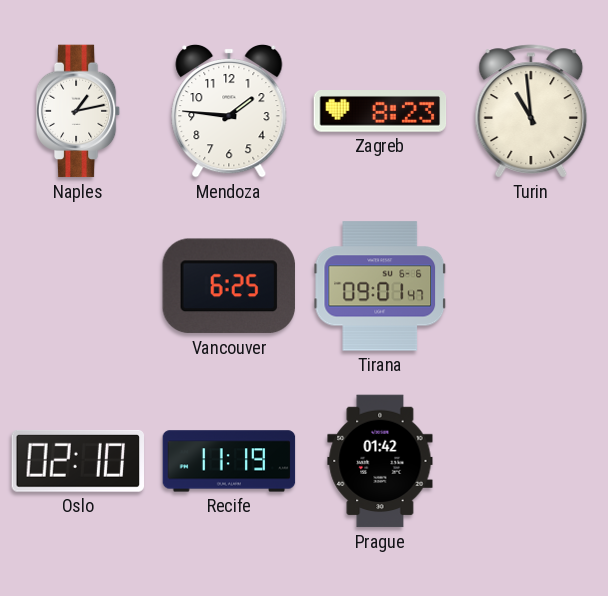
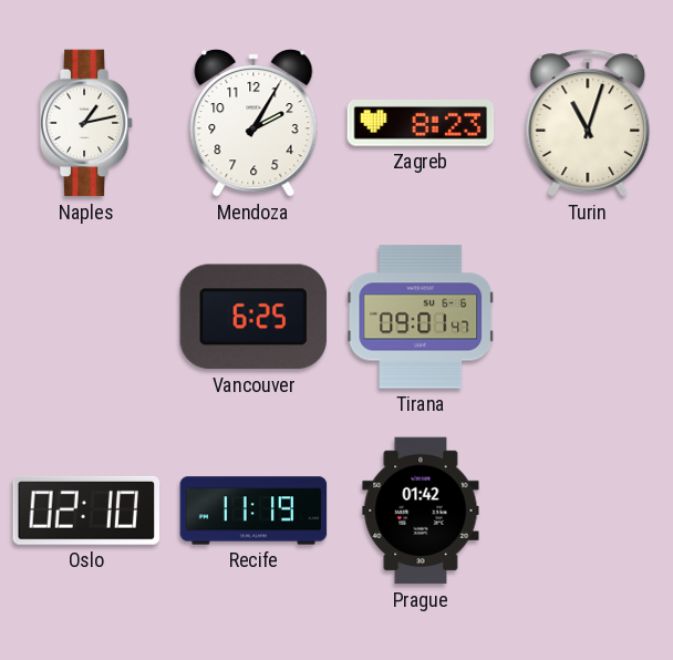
Mendoza: 1:46 -> 2:05 (253, 123)
Turin: 10:59 -> 11:03 (588, 123)
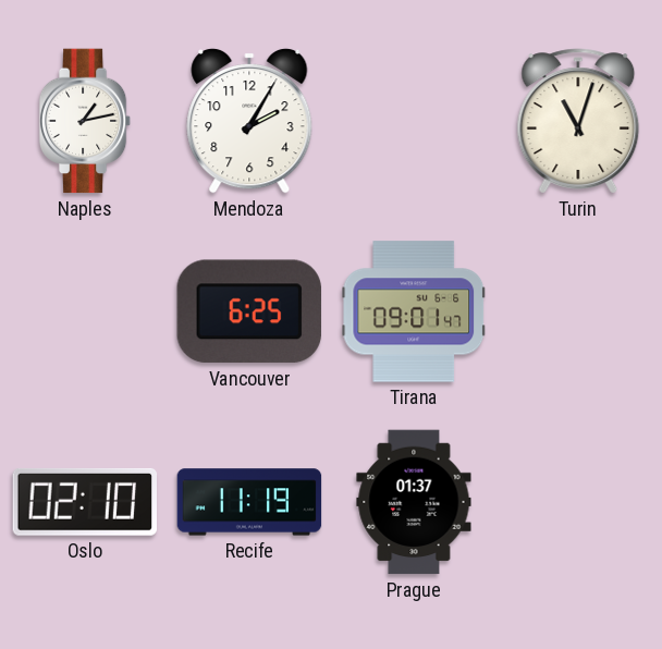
Zagreb: 8:23 -> none (421, 124)
Prague: 01:42 -> 01:37 (414, 502)
